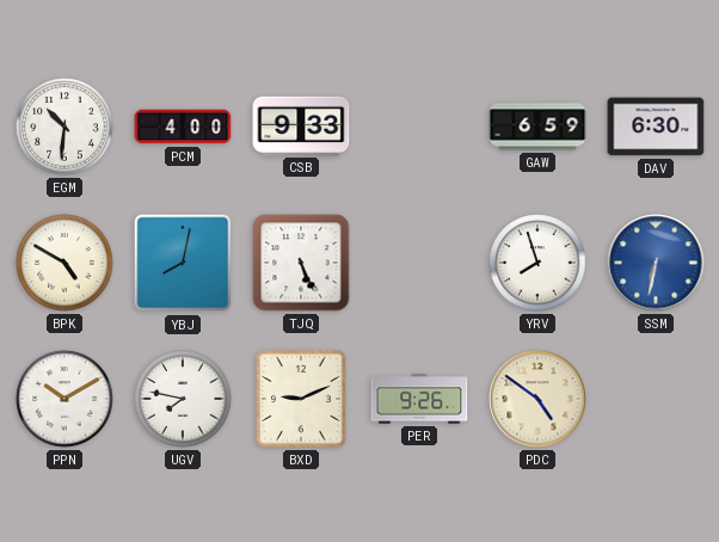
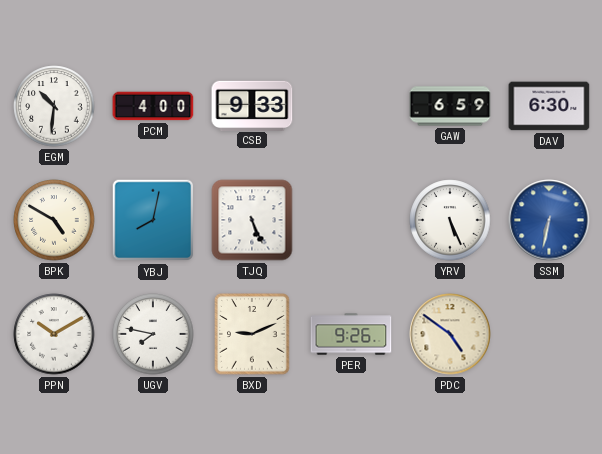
YRV: 7:57 -> 5:26 (450, 220)
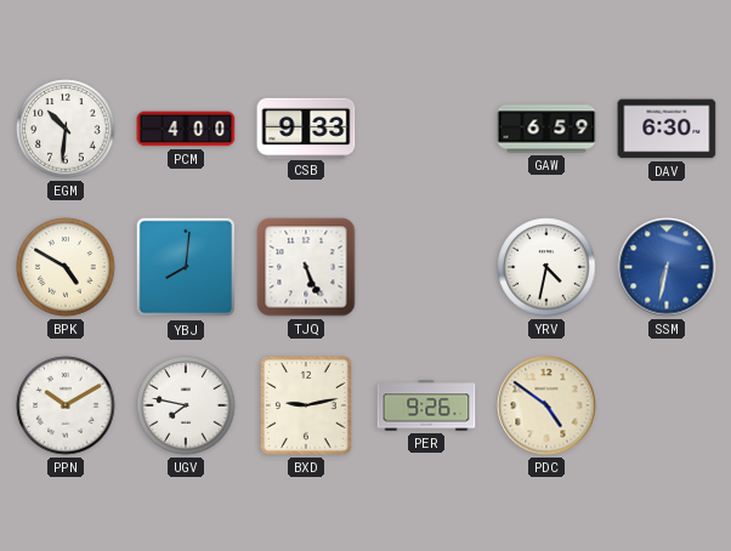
YBJ: 8:02 -> 8:01 (186, 267)
YRV: 5:26 -> 4:32 (546, 267)
BXD: 9:11 -> 9:13 (307, 405)
